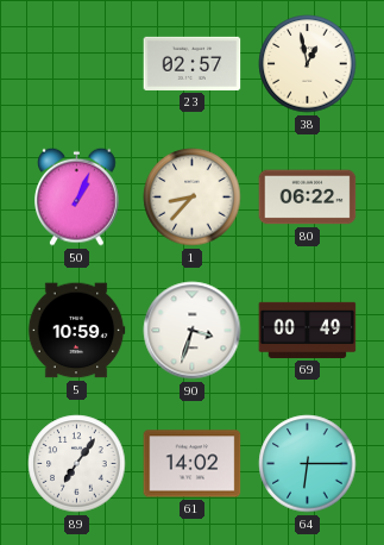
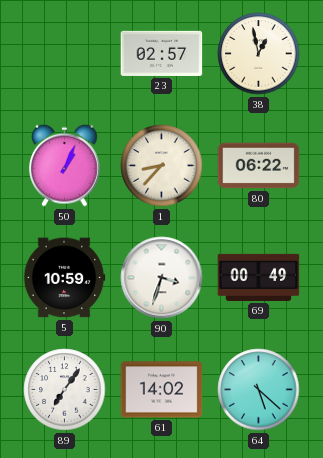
64: 6:15 -> 5:22 (259, 390)
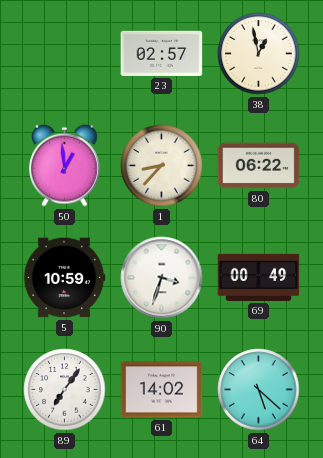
50: 1:04 -> 12:59 (65, 165)
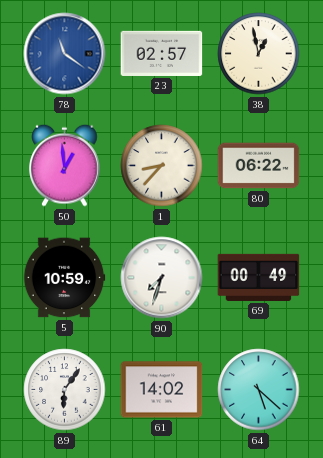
78: none -> 11:21 (65, 54)
90: 3:33 -> 7:33 (162, 278)
89: 7:06 -> 6:06 (65, 390)
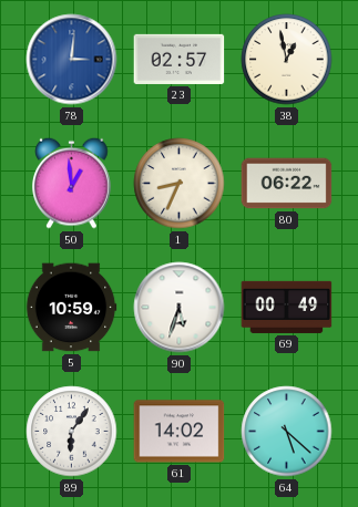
78: 11:21 -> 3:01 (72, 60)
1: 8:37 -> 8:34 (180, 184)
90: 7:33 -> 5:33 (180, 308)
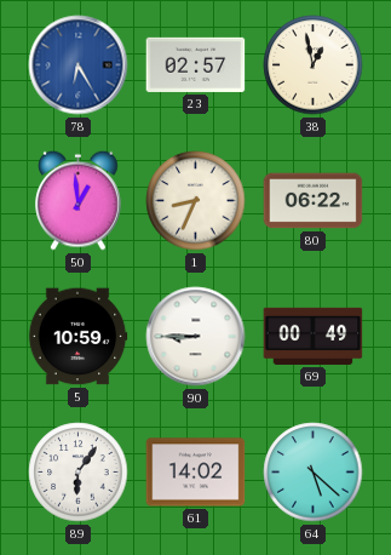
78: 3:01 -> 6:25 (79, 65)
90: 5:33 -> 8:45 (196, 337)
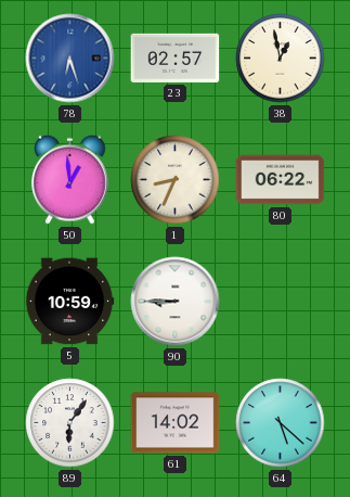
78: 6:25 -> 6:27 (70, 59)
69: 00:49 -> none (314, 336)
